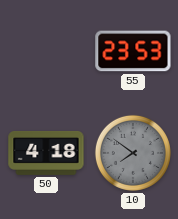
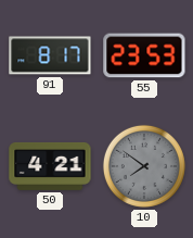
91: none -> 8:17 (50, 55)
50: 4:18 -> 4:21 (50, 166)
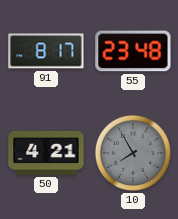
55: 23:53 -> 23:48 (133, 51)
10: 7:51 -> 7:55 (133, 153)
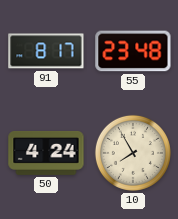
50: 4:21 -> 4:24 (46, 153)
10 dial: grey -> cream (133, 153)
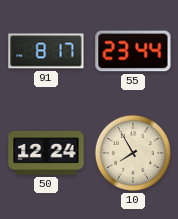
55: 23:48 -> 23:44 (133, 51)
50: 4:24 -> 12:24 (46, 153)
